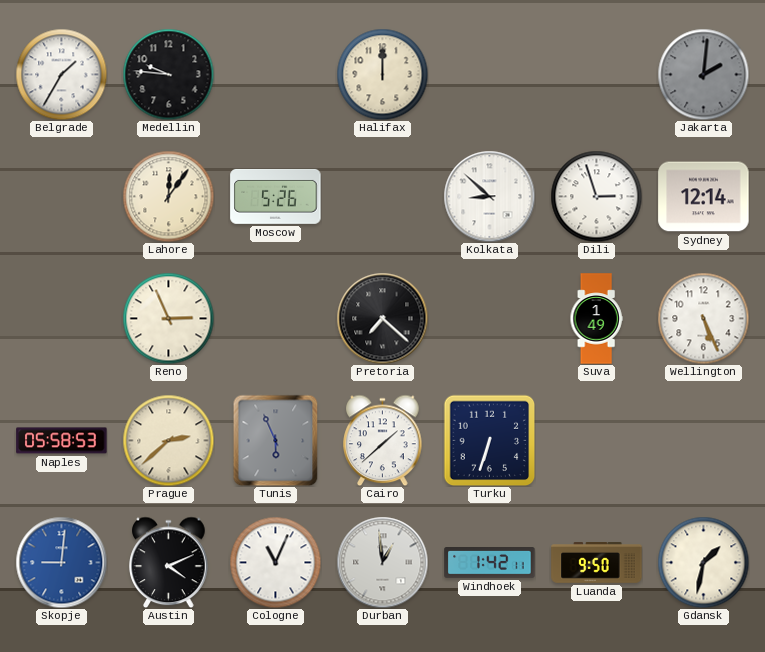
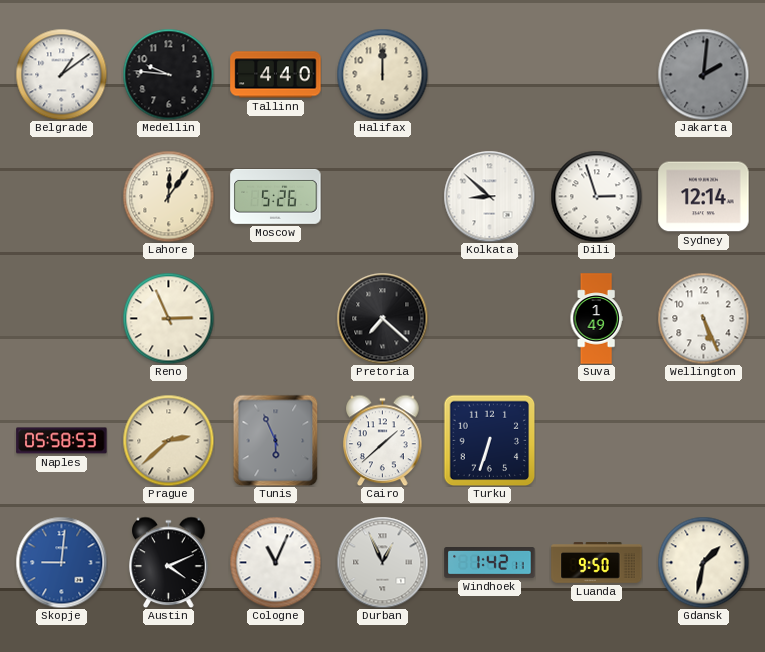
Belgrade: 1:35 -> 1:09 (61, 74)
Tallinn: none -> 4:40 (276, 75)
Durban: 12:59 -> 12:56 (382, 562)
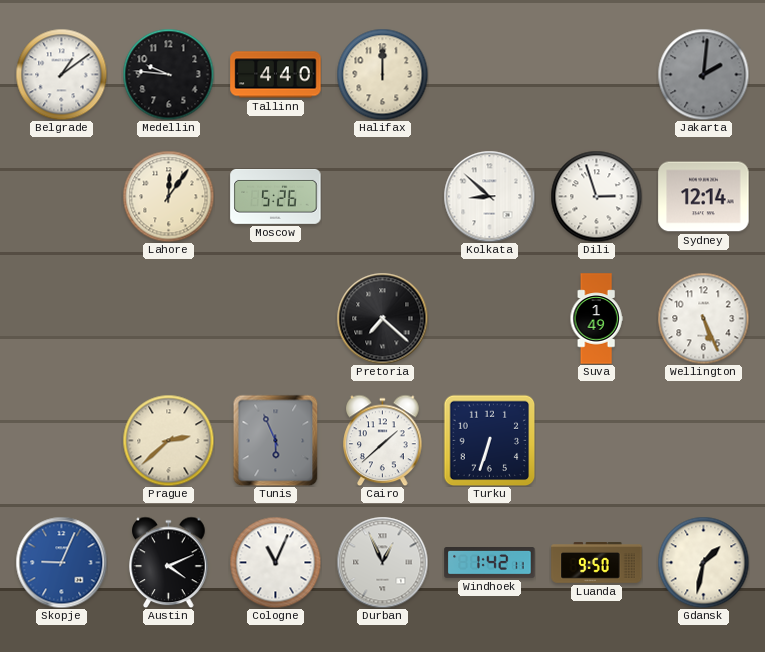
Reno: 2:56 -> none (168, 318)
Naples: 05:58 -> none (62, 441)
Skopje: 9:01 -> 9:04 (61, 562)
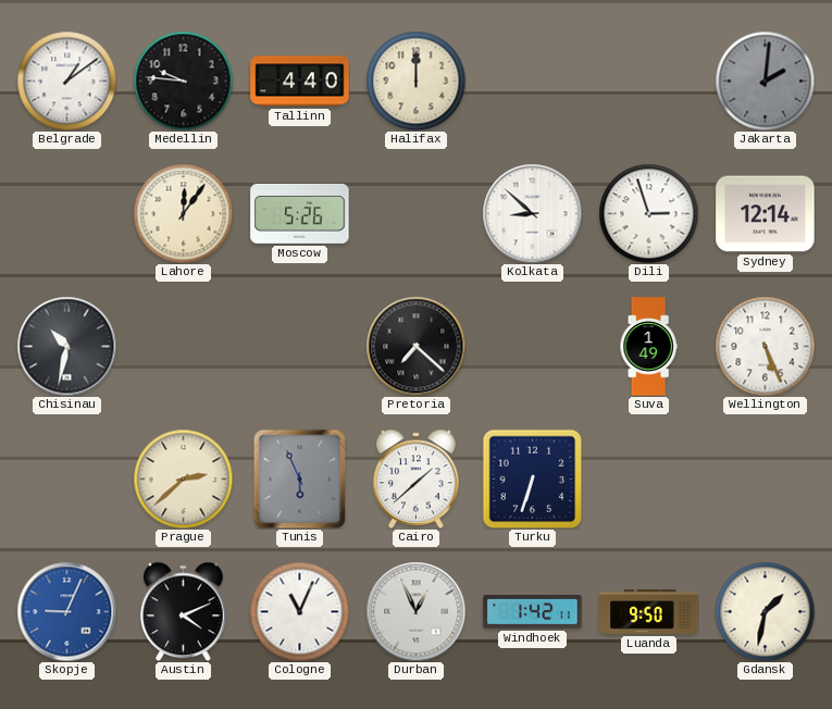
Chisinau: none -> 10:32 (66, 346)
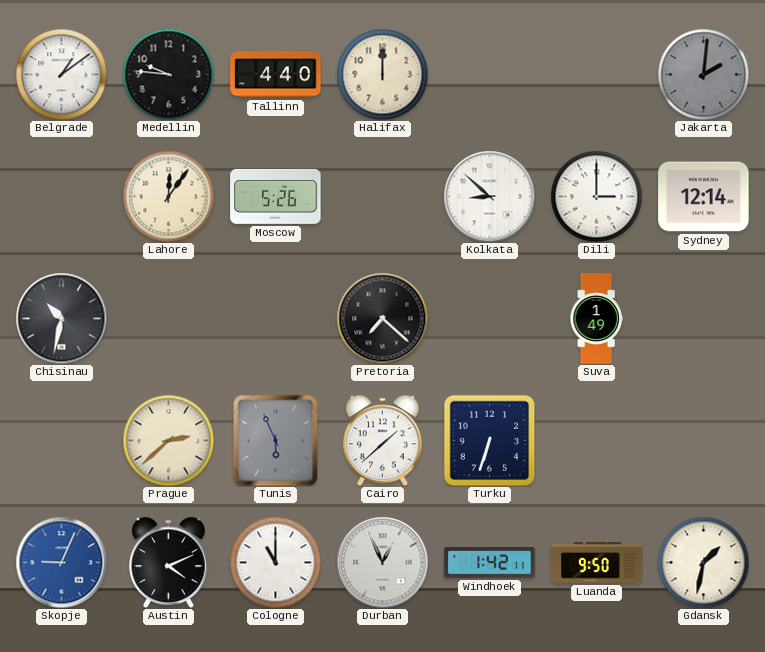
Dili: 2:57 -> 3:00 (596, 196)
Wellington: 5:26 -> none (765, 346)
Cologne: 11:04 -> 11:00 (275, 562)
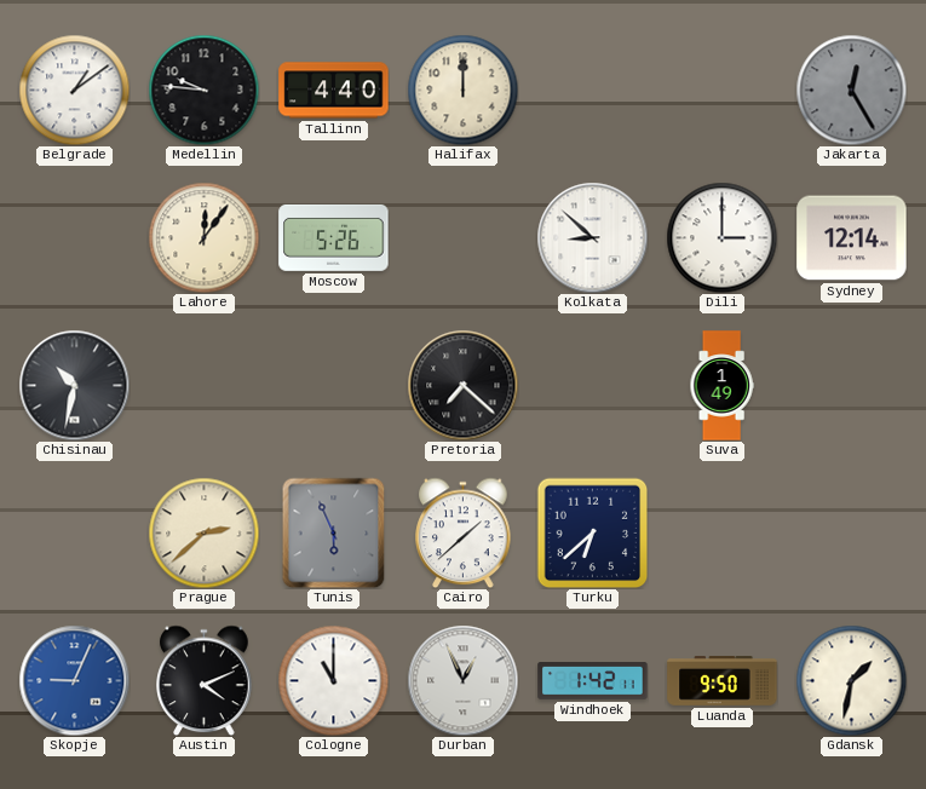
Jakarta: 2:01 -> 12:25 (851, 90)
Turku: 6:33 -> 6:38 (592, 532)
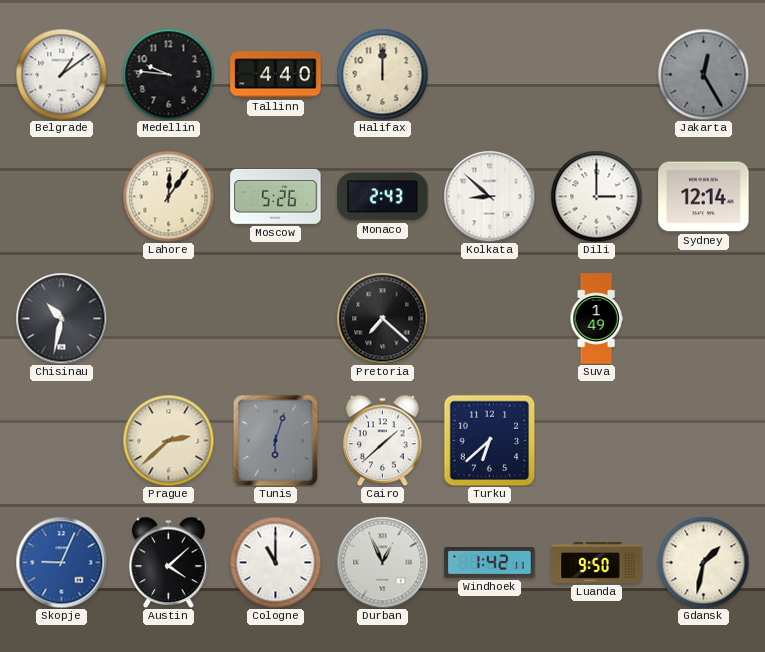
Monaco: none -> 2:43 (383, 197)
Tunis: 5:56 -> 6:03 (276, 440)
Austin: 4:11 -> 4:08 (169, 562)
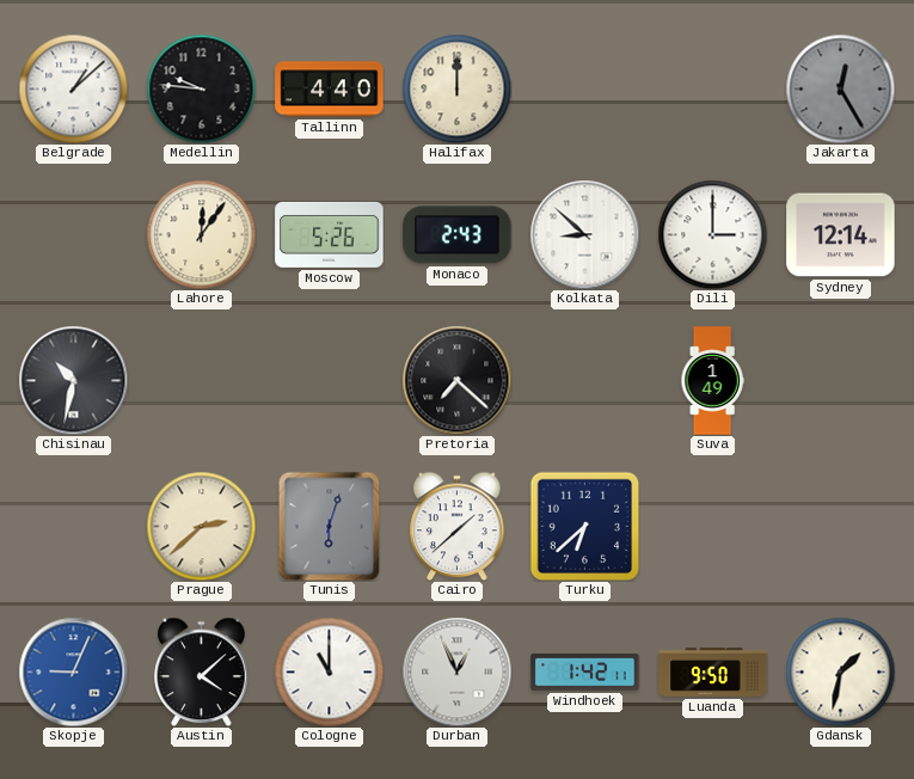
Belgrade: 1:09 -> 1:08 (73, 88)
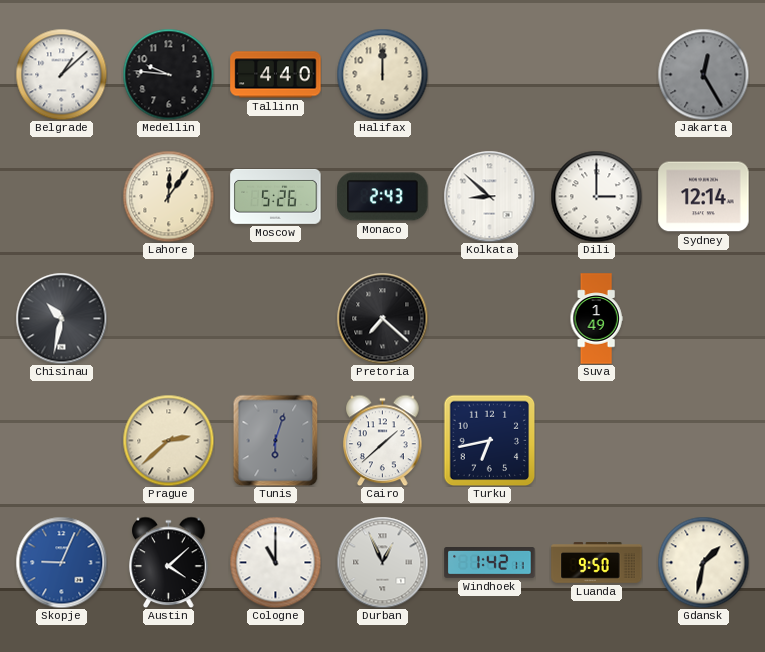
Turku: 6:38 -> 6:43 (489, 440)
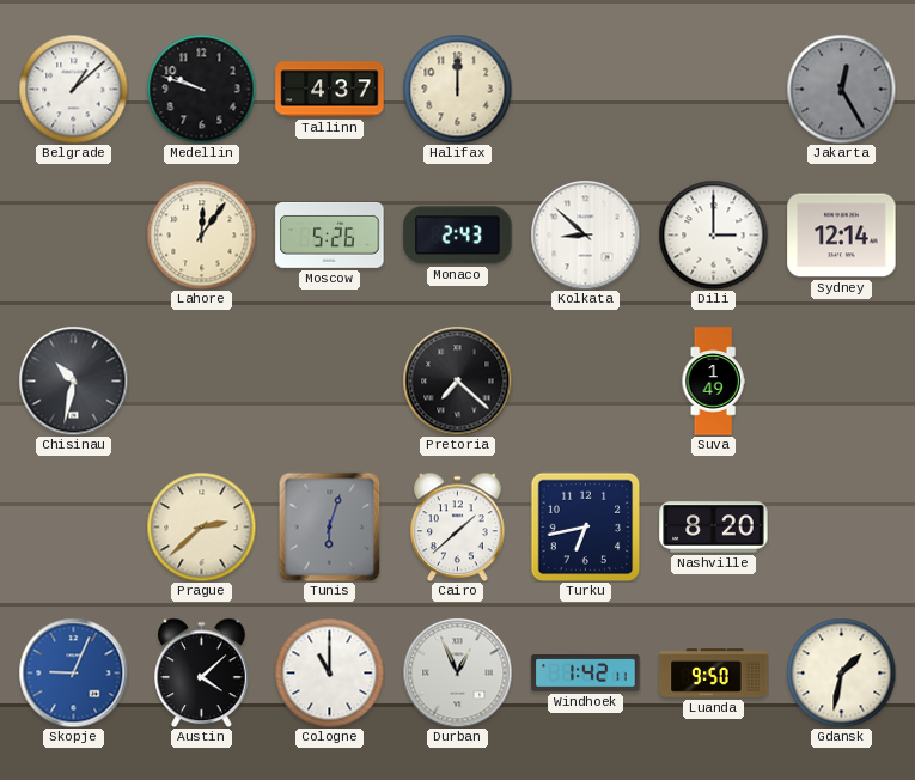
Medellin: 9:46 -> 9:48 (201, 89)
Tallinn: 4:40 -> 4:37 (330, 90)
Nashville: none -> 8:20 (714, 528)
